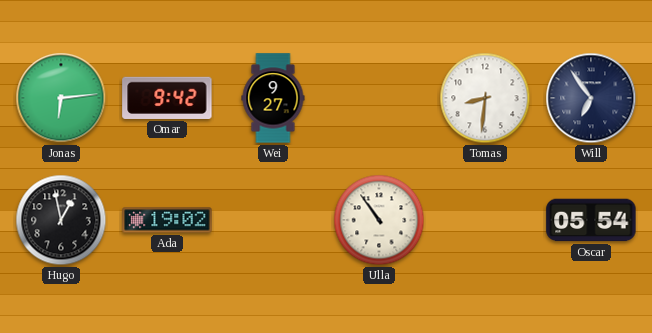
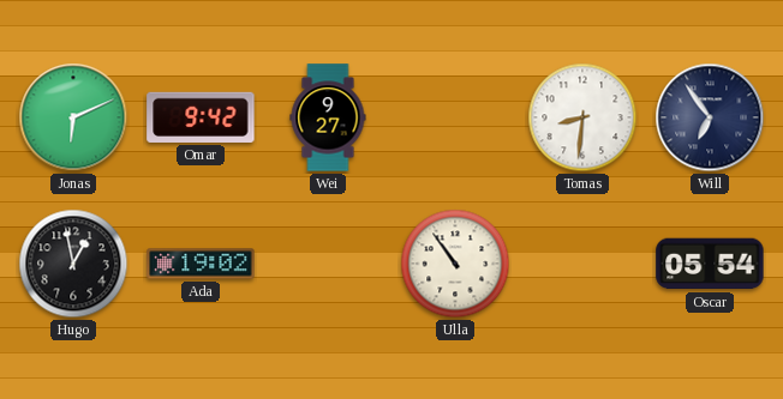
Jonas: 6:14 -> 6:11 (73, 117)
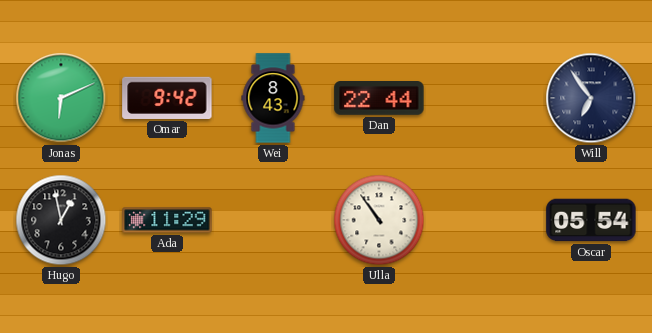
Wei: 9:27 -> 8:43 (273, 98)
Dan: none -> 22:44 (379, 99)
Tomas: 8:31 -> none (582, 117)
Ada: 19:02 -> 11:29 (167, 220)
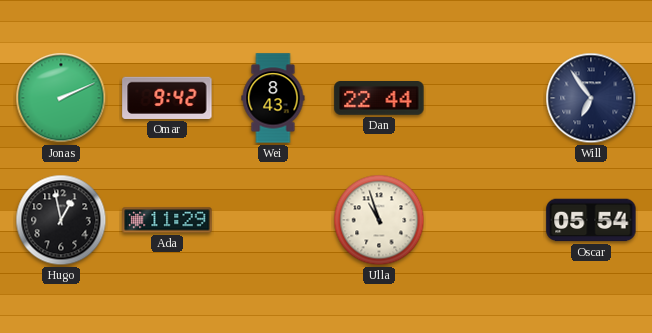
Jonas: 6:11 -> 2:11 (61, 98)
Ulla: 10:54 -> 10:57 (379, 220)
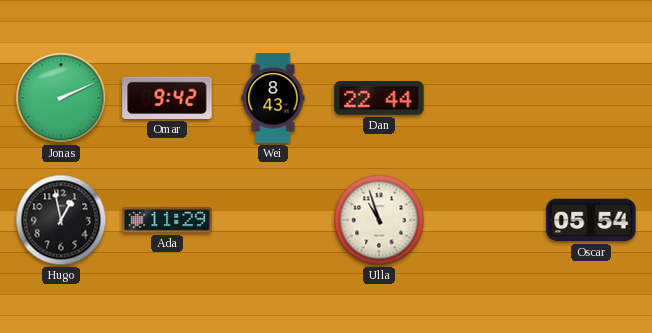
Will: 6:54 -> none (591, 98)
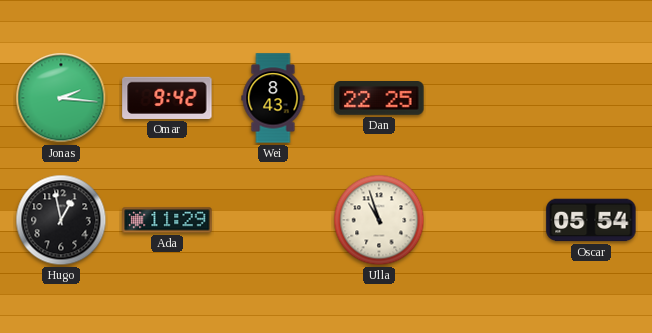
Jonas: 2:11 -> 2:16 (61, 98)
Dan: 22:44 -> 22:25 (379, 99)
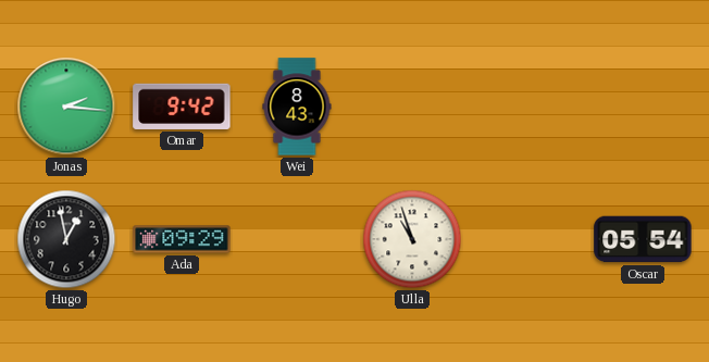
Dan: 22:25 -> none (379, 99)
Ada: 11:29 -> 09:29 (182, 239)
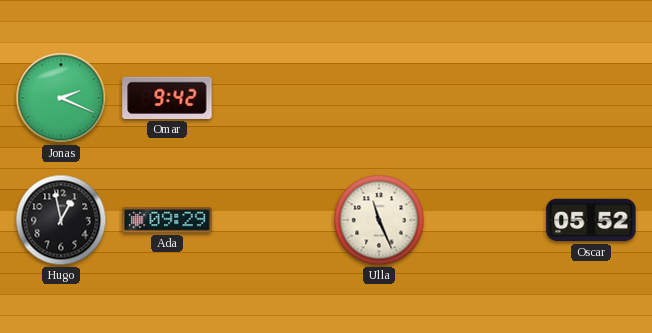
Jonas: 2:16 -> 2:19 (61, 98)
Wei: 8:43 -> none (297, 107)
Ulla: 10:57 -> 11:26 (379, 220)
Oscar: 05:54 -> 05:52 (591, 220)
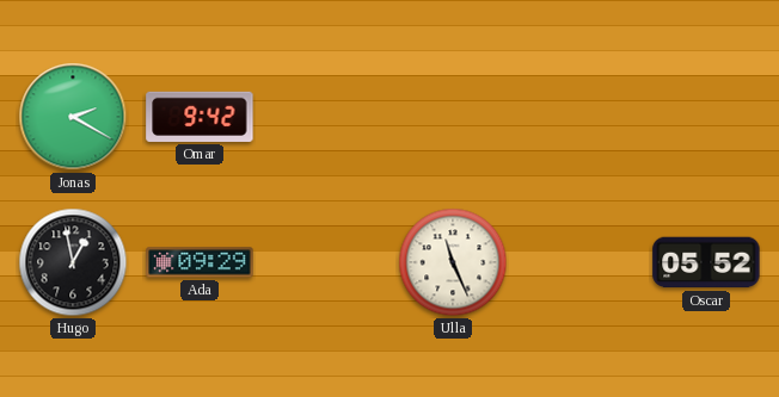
Jonas: 2:19 -> 2:20 (73, 117)
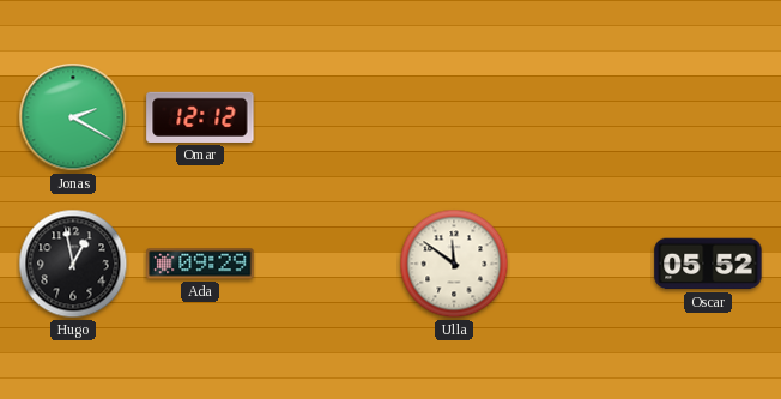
Omar: 9:42 -> 12:12 (200, 117)
Ulla: 11:26 -> 11:51 (454, 264)
